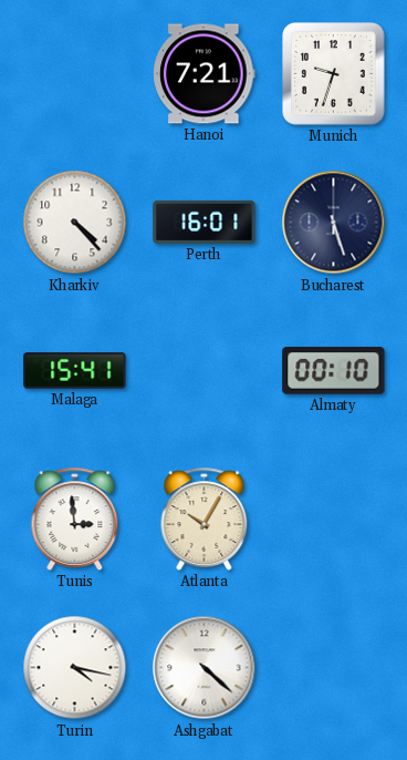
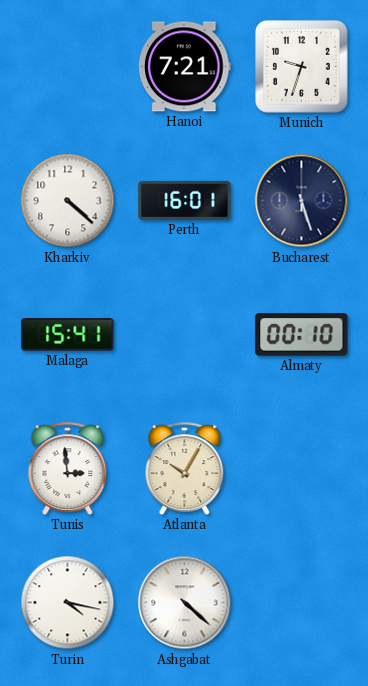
Kharkiv: 4:23 -> 4:22 (68, 201)
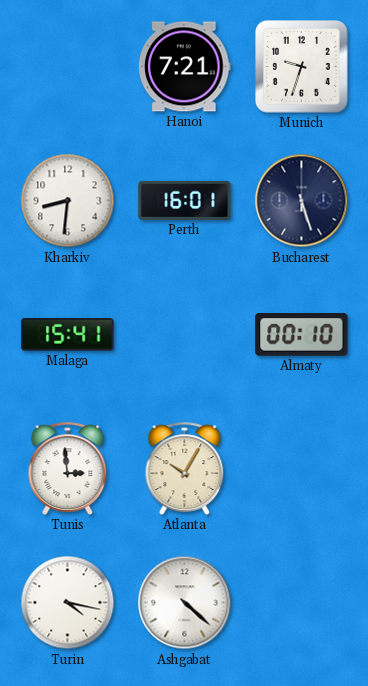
Kharkiv: 4:22 -> 8:31 (68, 201)
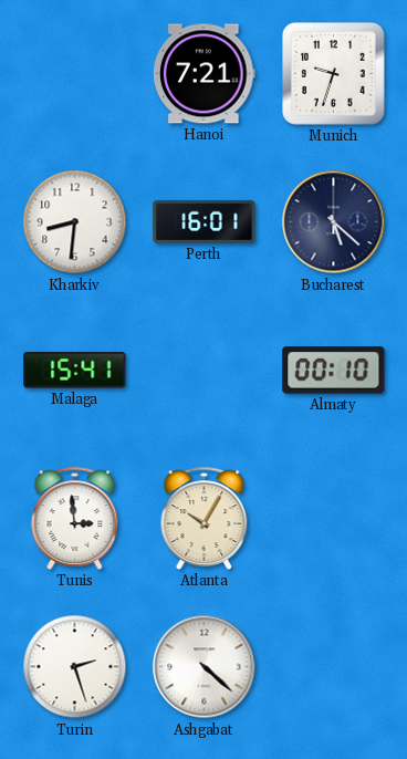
Bucharest: 5:27 -> 5:22 (334, 222)
Turin: 4:17 -> 2:27 (75, 667)
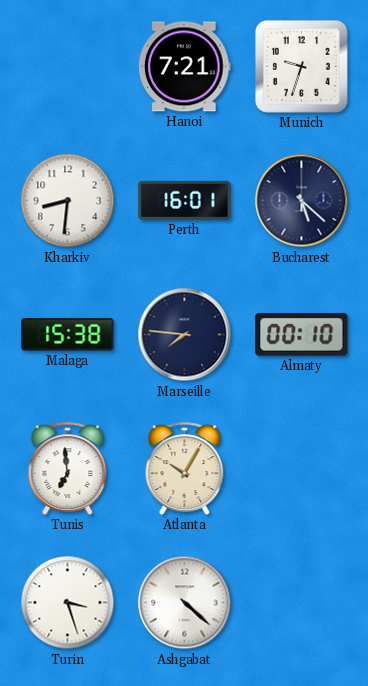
Malaga: 15:41 -> 15:38 (68, 335)
Marseille: none -> 7:46 (185, 335)
Tunis: 2:59 -> 6:59 (68, 468)
Turin: 2:27 -> 3:27 (68, 603)
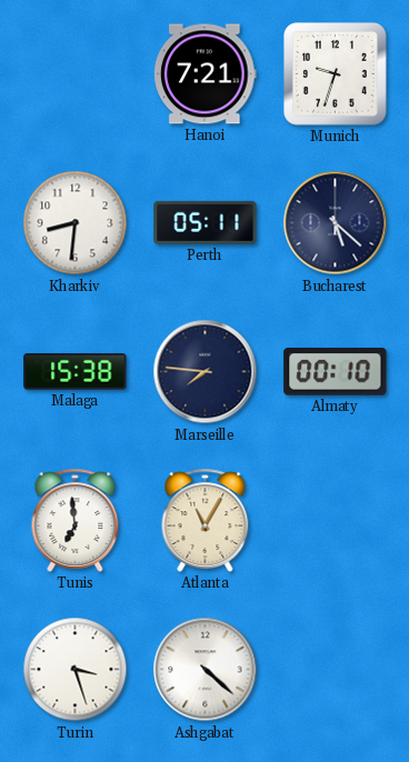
Perth: 16:01 -> 05:11 (206, 222)
Atlanta: 10:05 -> 11:05 (206, 520)
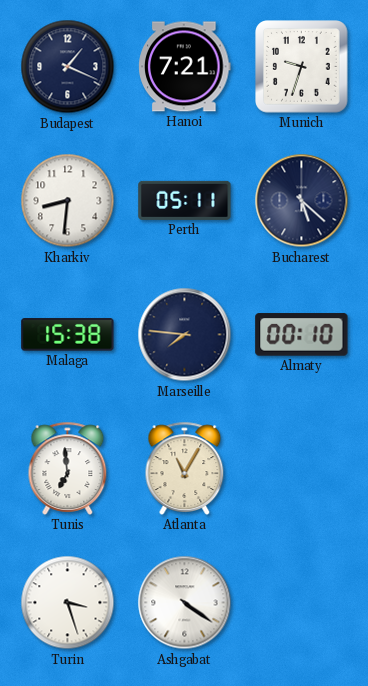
Budapest: none -> 1:19 (68, 67)
Ashgabat: 4:22 -> 4:21 (185, 603)
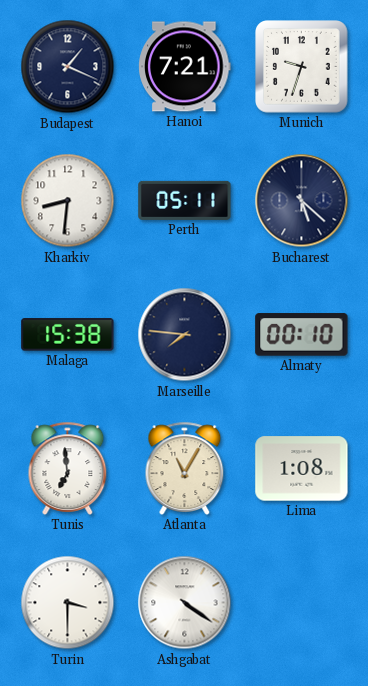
Lima: none -> 1:08 (302, 469)
Turin: 3:27 -> 3:30 (68, 603)
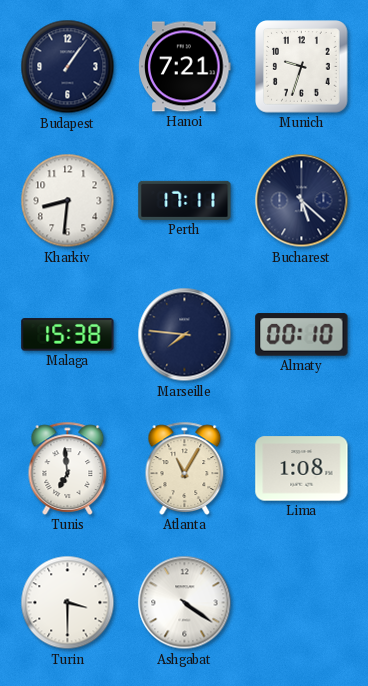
Budapest: 1:19 -> 1:06 (68, 67)
Perth: 05:11 -> 17:11 (185, 200)
